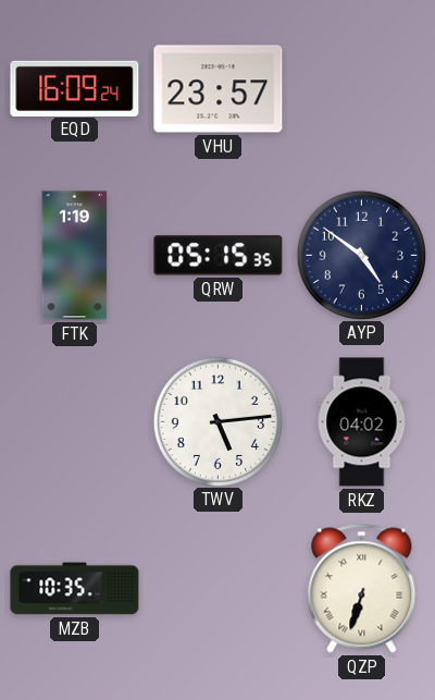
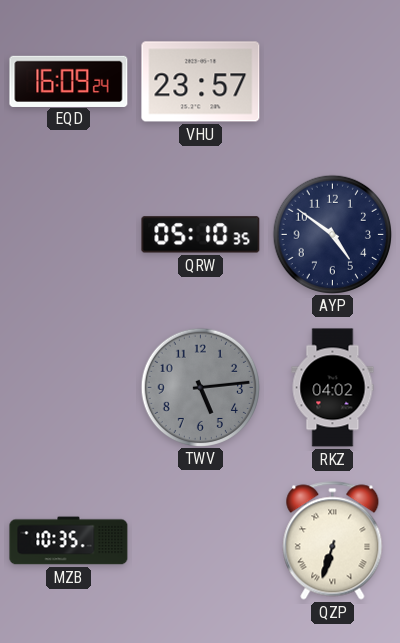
FTK: 1:19 -> none (75, 256)
QRW: 05:15 -> 05:10 (201, 235)
TWV dial: white -> grey (200, 387)
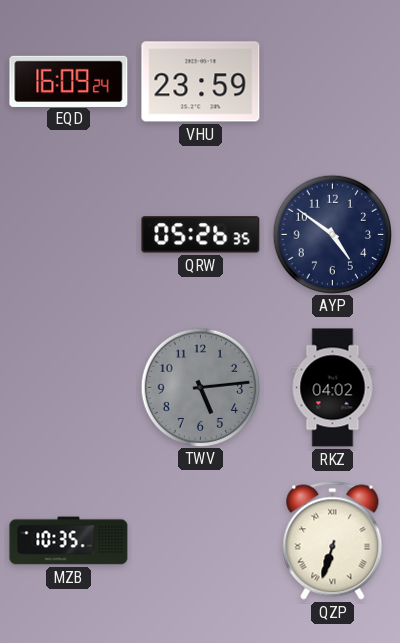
VHU: 23:57 -> 23:59 (201, 82)
QRW: 05:10 -> 05:26 (201, 235)
